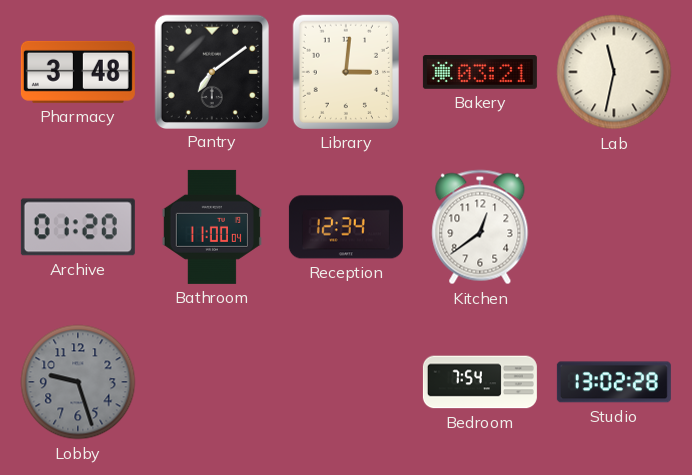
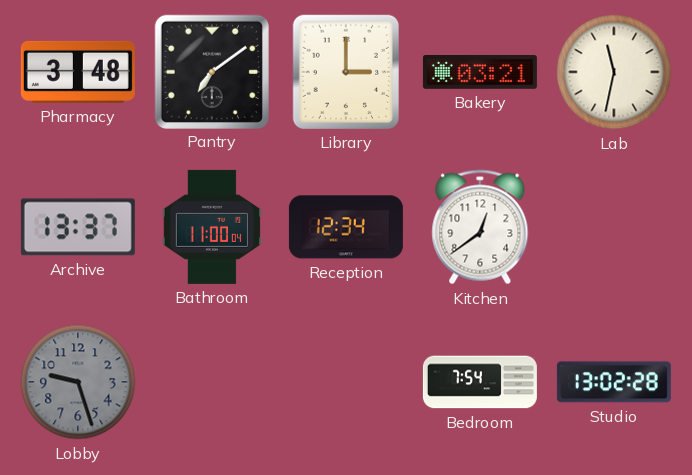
Library: 3:01 -> 3:00 (346, 72)
Archive: 01:20 -> 13:37 (78, 227)
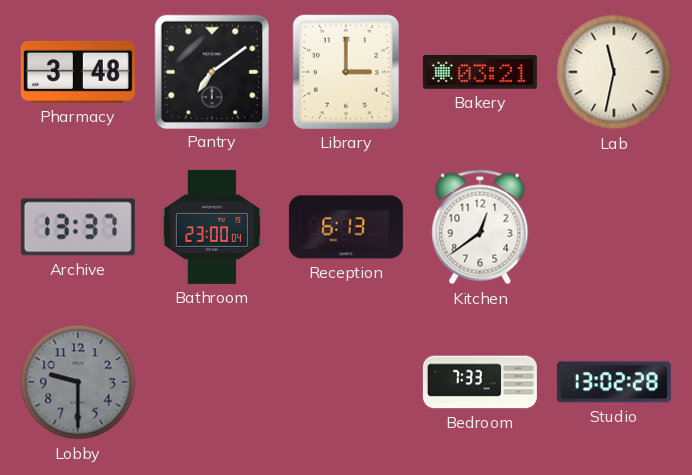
Bathroom: 11:00 -> 23:00 (212, 227)
Reception: 12:34 -> 6:13 (346, 227)
Lobby: 9:27 -> 9:30 (78, 382)
Bedroom: 7:54 -> 7:33 (480, 382)
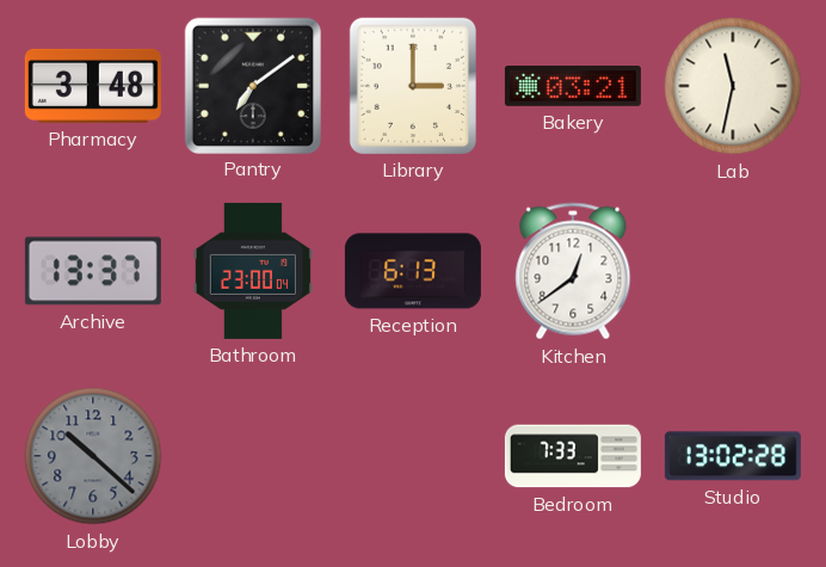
Lobby: 9:30 -> 10:22 (93, 456)
